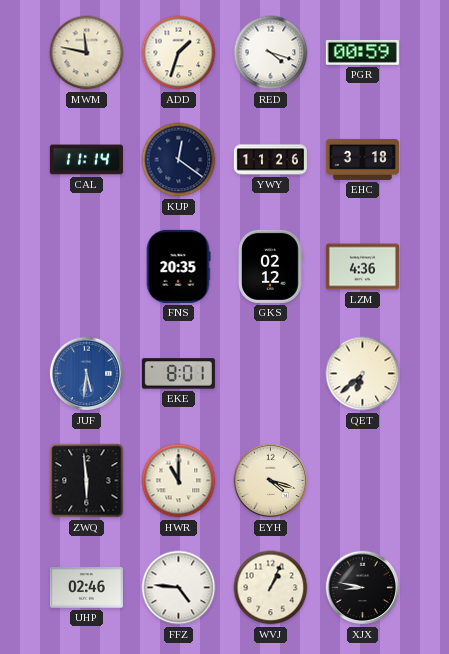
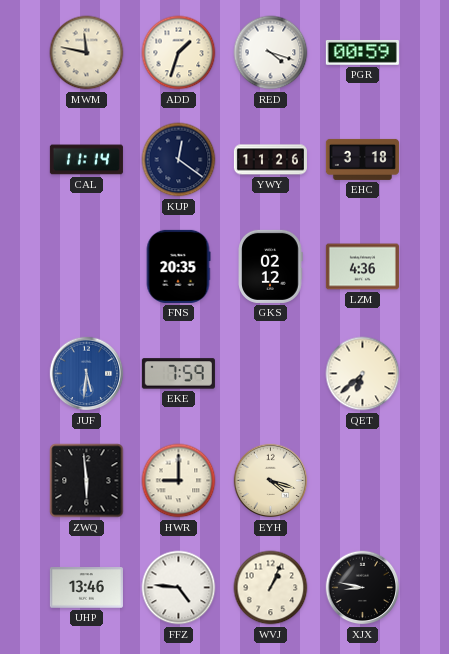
EKE: 8:01 -> 7:59 (178, 374)
HWR: 11:00 -> 9:00 (179, 481)
UHP: 02:46 -> 13:46 (86, 588)
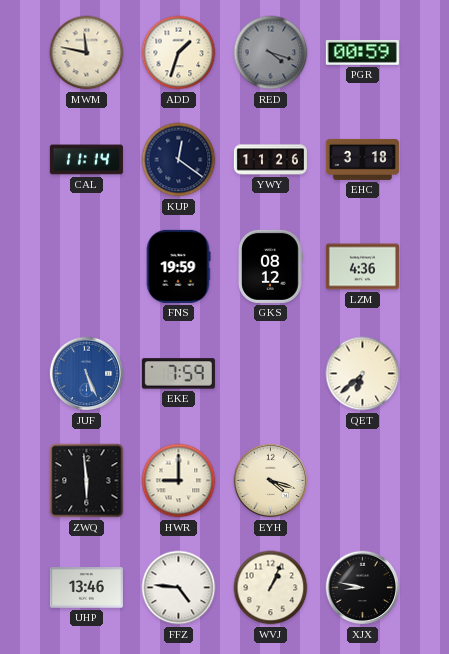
RED dial: white -> grey (271, 53)
FNS: 20:35 -> 19:59 (178, 266)
GKS: 02:12 -> 08:12 (270, 266)
JUF: 5:31 -> 5:26 (87, 374)
